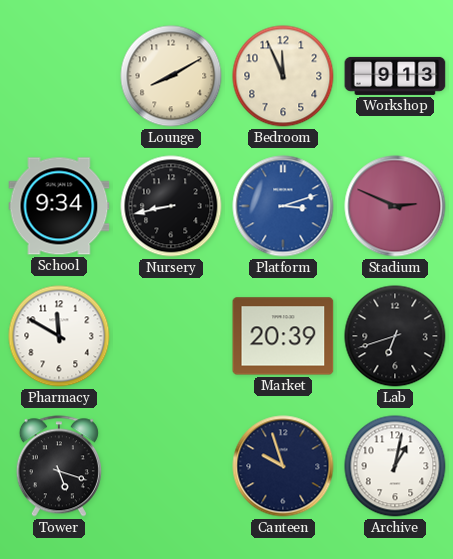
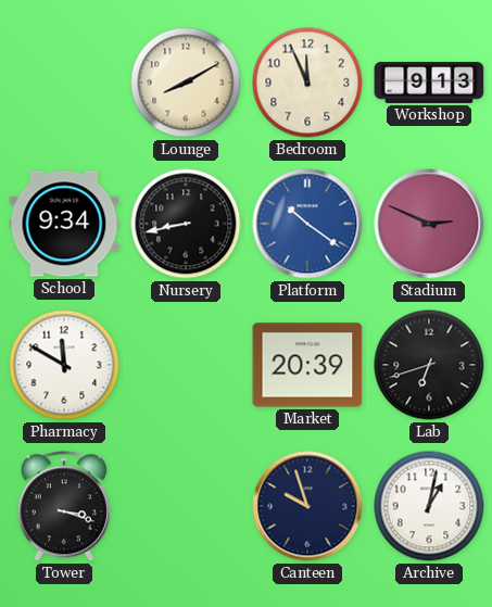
Platform: 3:12 -> 10:21 (307, 224)
Tower: 5:18 -> 3:18 (64, 506)
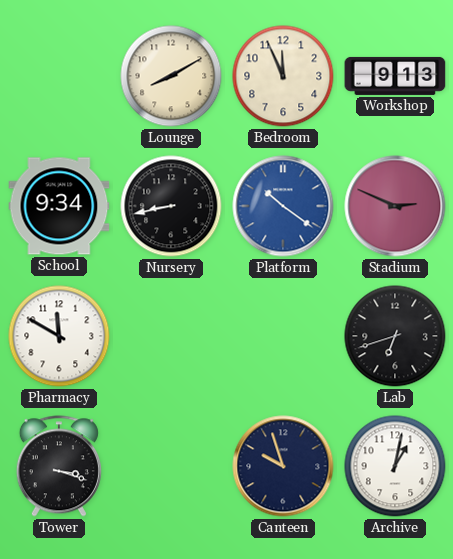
Market: 20:39 -> none (307, 365)
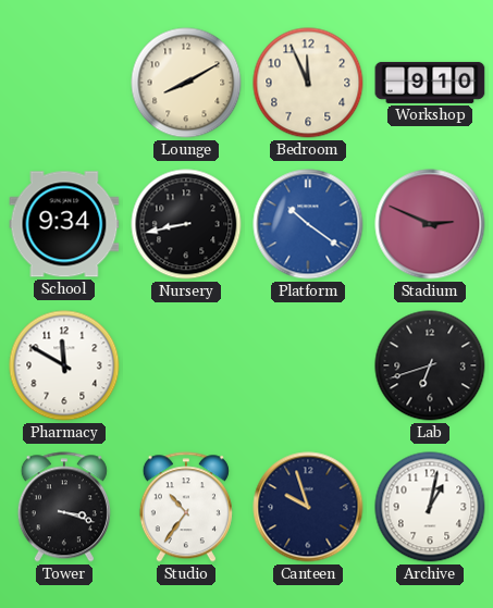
Workshop: 9:13 -> 9:10 (430, 83)
Studio: none -> 10:36 (186, 507)
